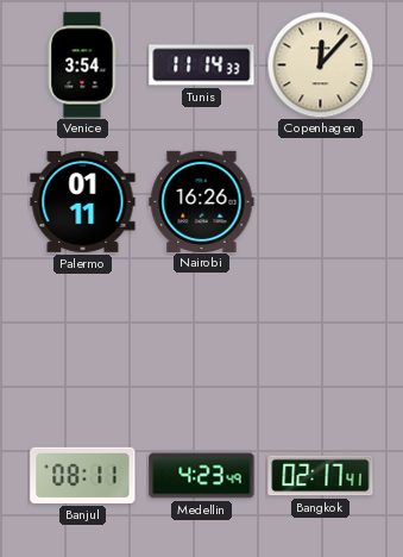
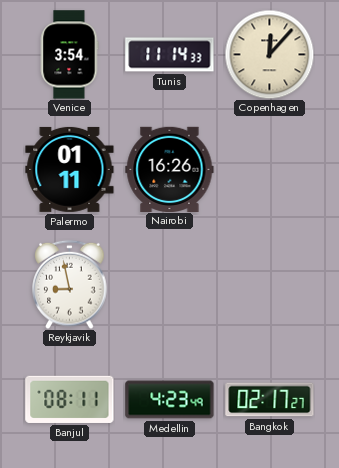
Reykjavik: none -> 8:58 (70, 284)
Bangkok: 02:17:41 -> 02:17:27 (270, 400)
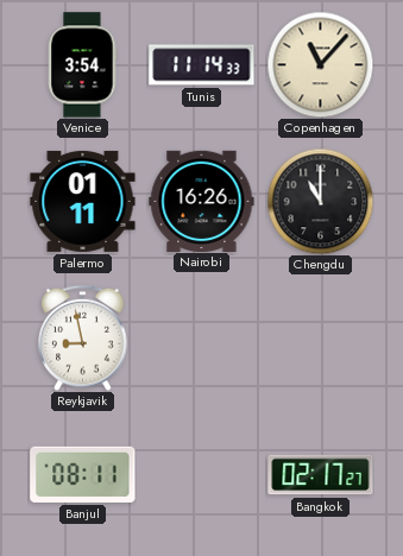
Copenhagen: 12:07 -> 11:07 (320, 64)
Chengdu: none -> 11:00 (320, 201)
Medellin: 4:23 -> none (170, 400)
